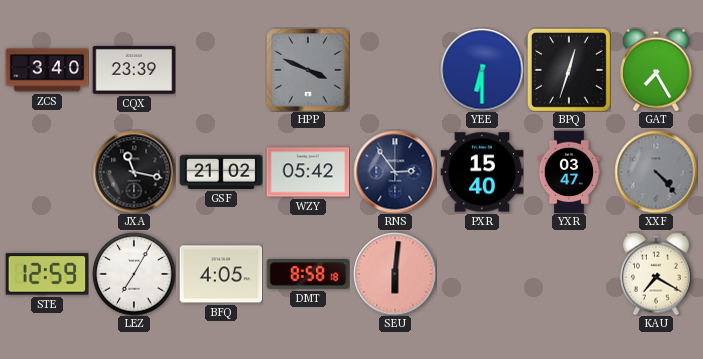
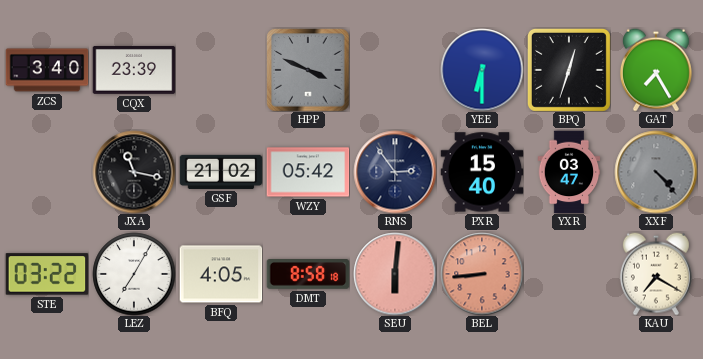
STE: 12:59 -> 03:22 (47, 274)
BEL: none -> 8:44 (482, 274)
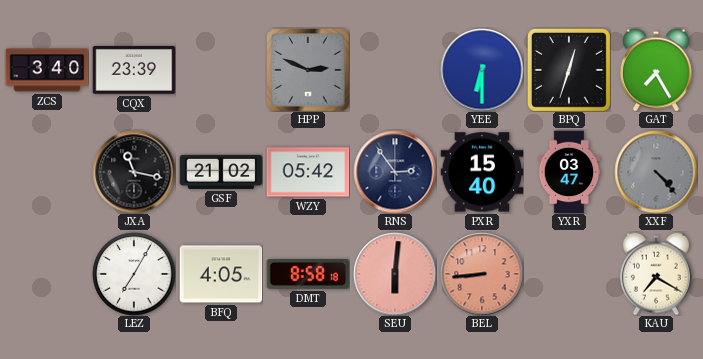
HPP: 3:49 -> 2:49 (308, 70)
STE: 03:22 -> none (47, 274)
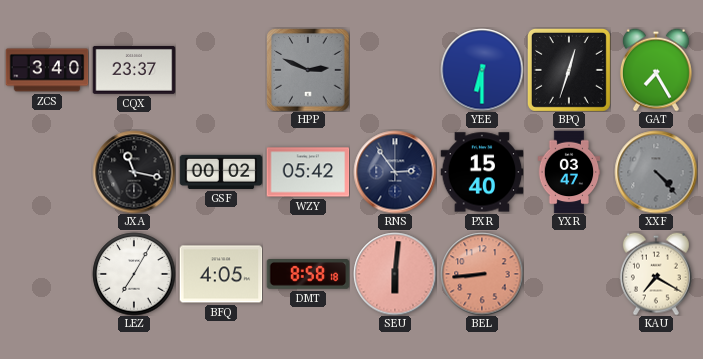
CQX: 23:39 -> 23:37 (134, 70)
GSF: 21:02 -> 00:02 (221, 172)
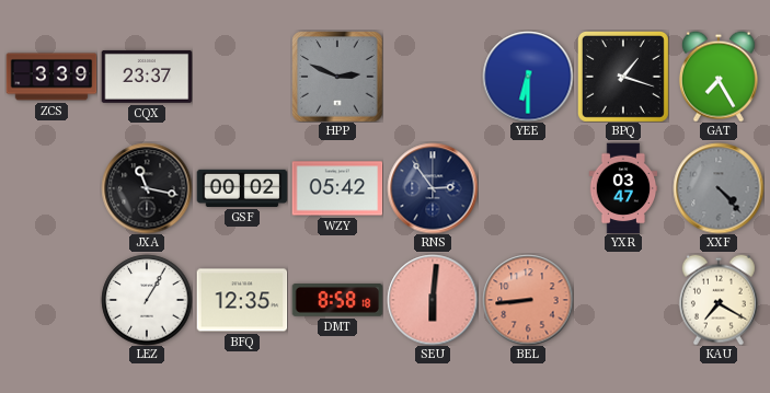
ZCS: 3:40 -> 3:39 (51, 77)
BPQ: 12:33 -> 1:18 (623, 77)
PXR: 15:40 -> none (482, 172)
LEZ: 7:05 -> 1:05 (147, 300)
BFQ: 4:05 -> 12:35 (242, 300)
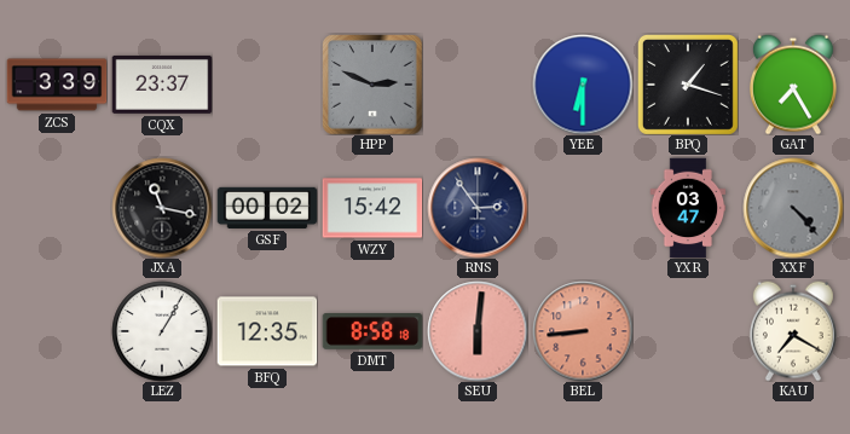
WZY: 05:42 -> 15:42 (372, 208)
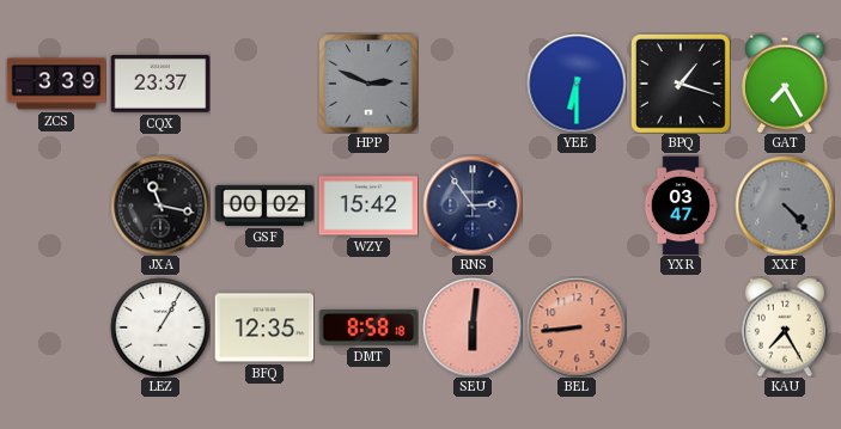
KAU: 7:20 -> 7:25 (785, 327)
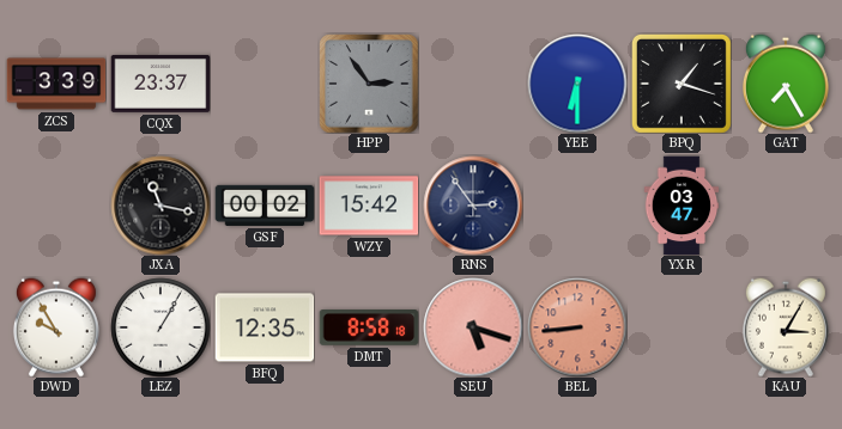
HPP: 2:49 -> 2:54 (369, 84)
XXF: 4:23 -> none (785, 206)
DWD: none -> 9:55 (56, 327)
SEU: 6:01 -> 5:18 (473, 327)
KAU: 7:25 -> 3:05 (786, 327)
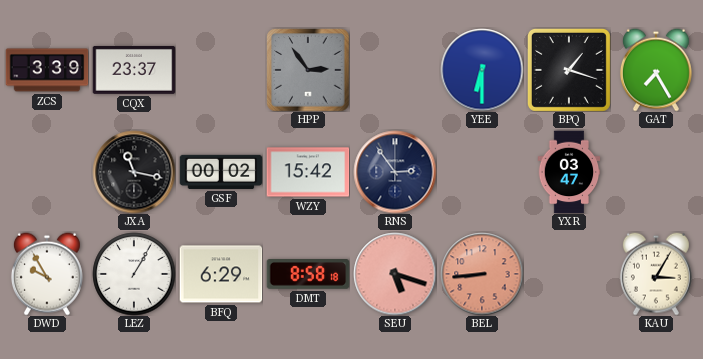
BFQ: 12:35 -> 6:29 (221, 274)
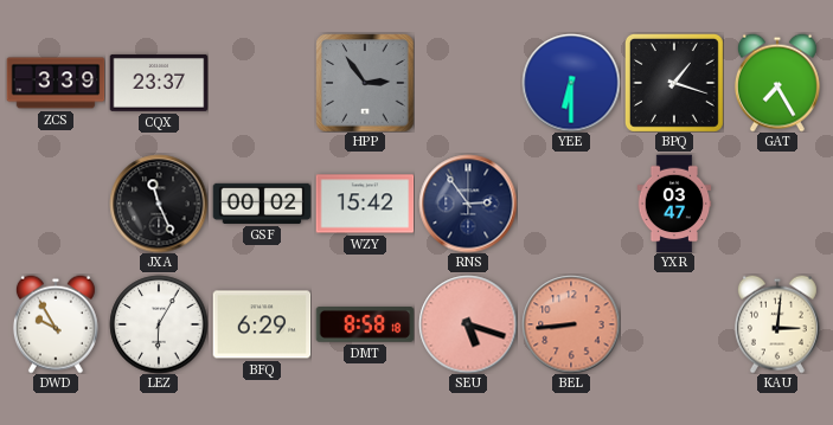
JXA: 11:17 -> 11:26 (159, 204)
LEZ: 1:05 -> 6:05 (159, 324)
KAU: 3:05 -> 3:01 (777, 324)
